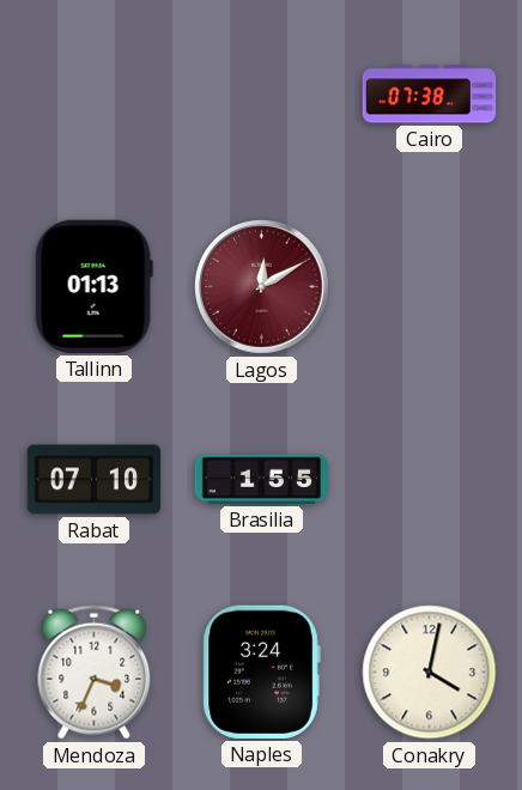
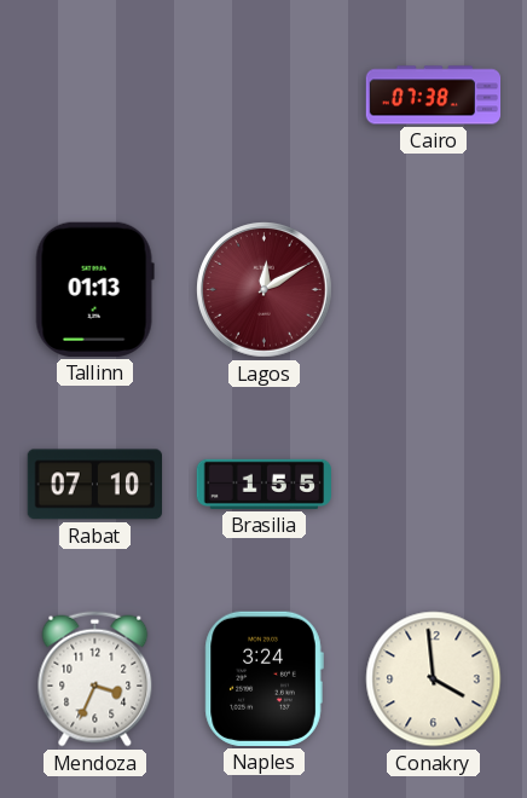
Conakry: 4:02 -> 3:59 (434, 680)
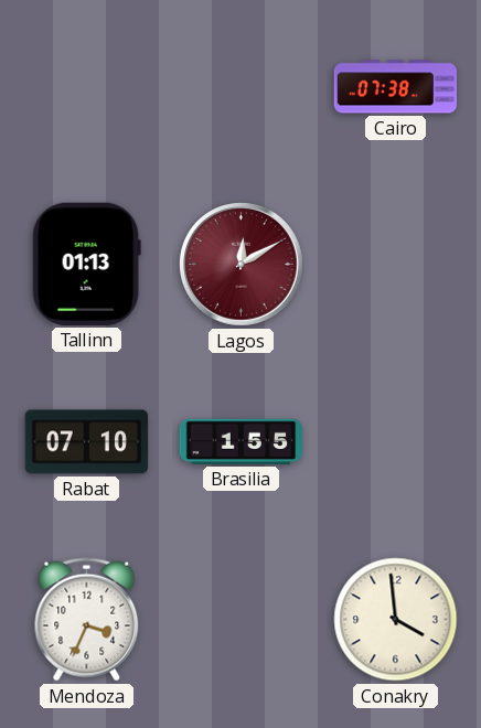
Naples: 3:24 -> none (263, 678)
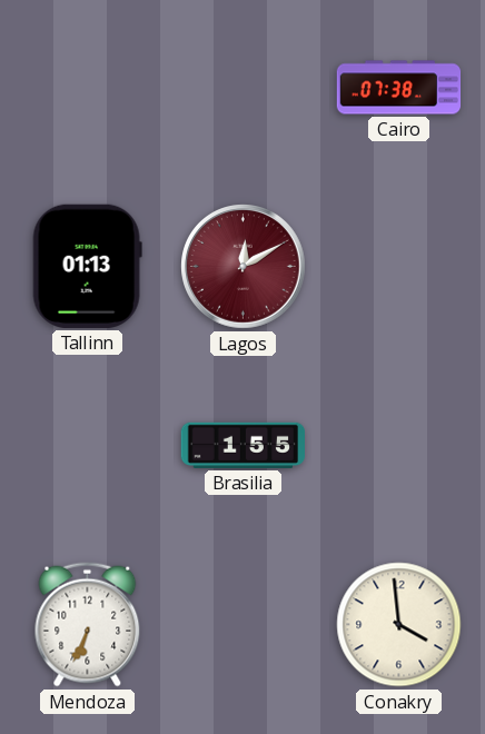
Rabat: 07:10 -> none (86, 442)
Mendoza: 3:34 -> 6:34 (88, 625)
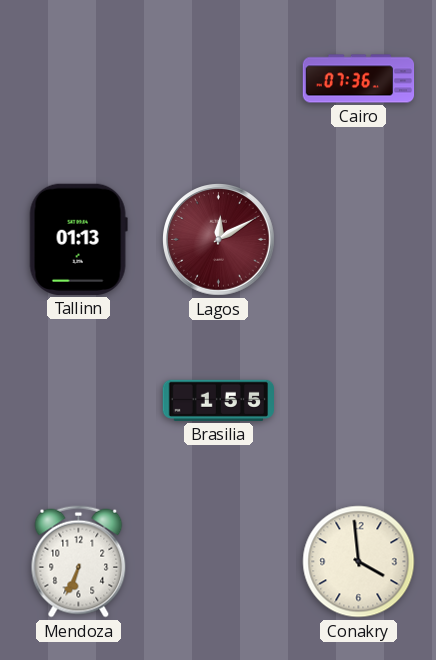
Cairo: 07:38 -> 07:36 (359, 79)
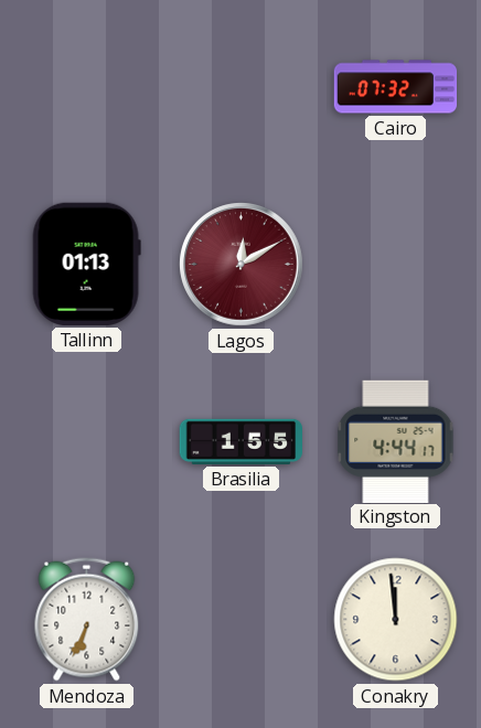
Cairo: 07:36 -> 07:32 (396, 87)
Kingston: none -> 4:44 (396, 441)
Conakry: 3:59 -> 11:59 (396, 620)
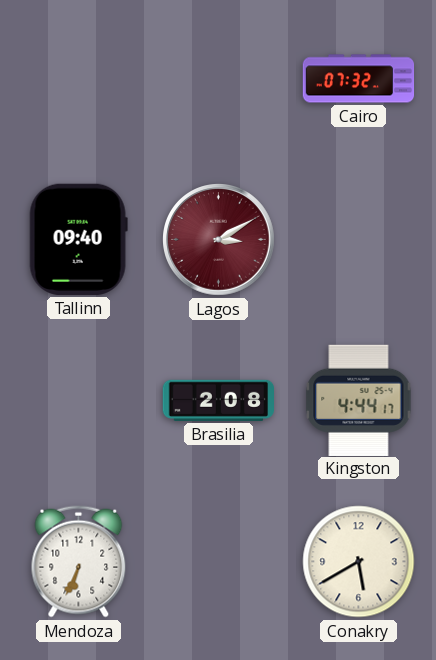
Tallinn: 01:13 -> 09:40 (78, 239)
Lagos: 12:10 -> 3:10 (219, 240)
Brasilia: 1:55 -> 2:08 (219, 400)
Conakry: 11:59 -> 5:40 (359, 562)
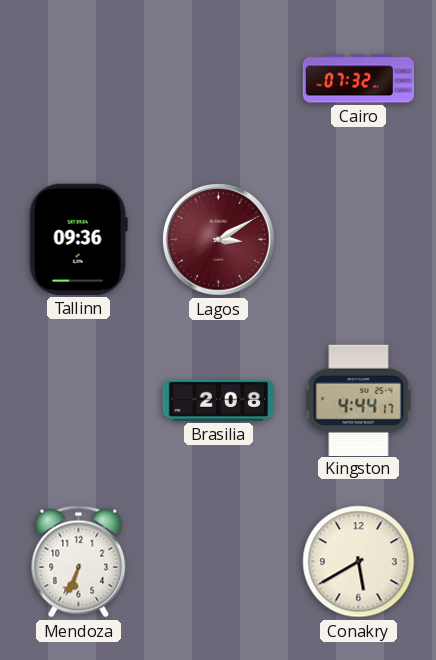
Tallinn: 09:40 -> 09:36 (78, 239)
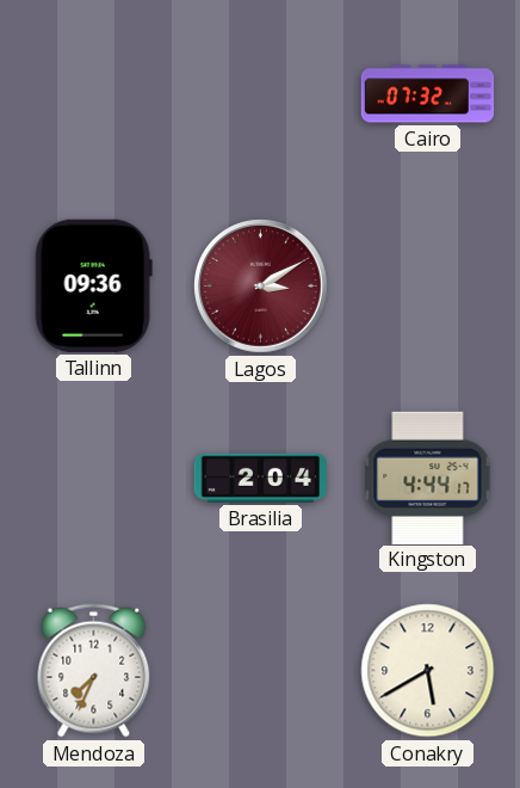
Brasilia: 2:08 -> 2:04 (261, 478)
Mendoza: 6:34 -> 7:34 (94, 671)
